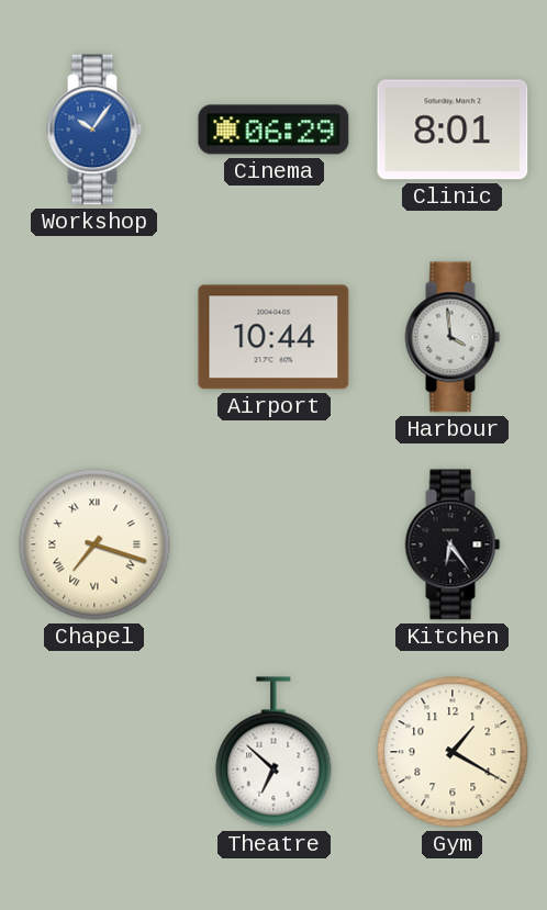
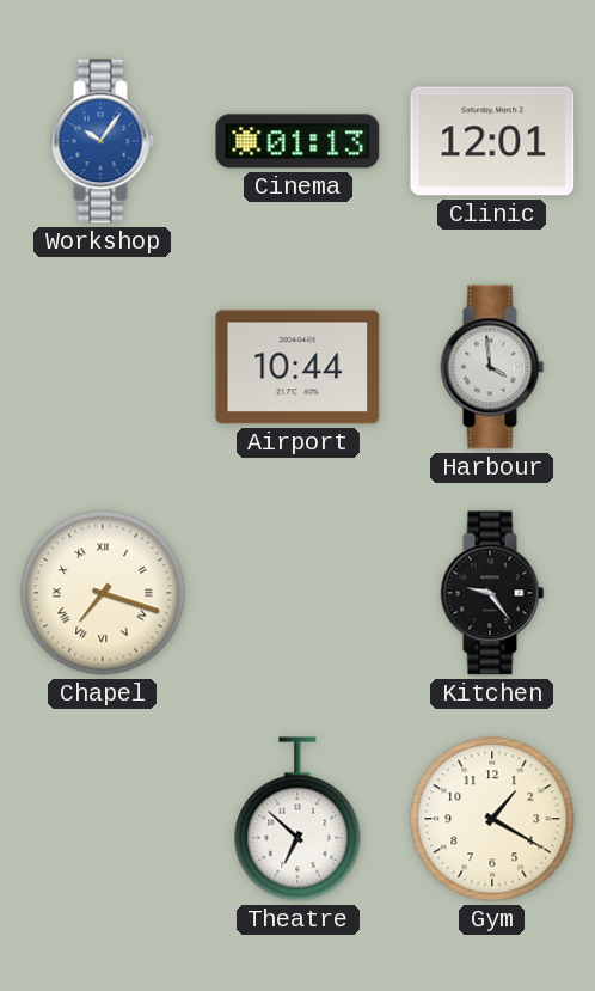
Cinema: 06:29 -> 01:13 (297, 141)
Clinic: 8:01 -> 12:01 (492, 141)
Kitchen: 6:24 -> 9:24 (492, 593)
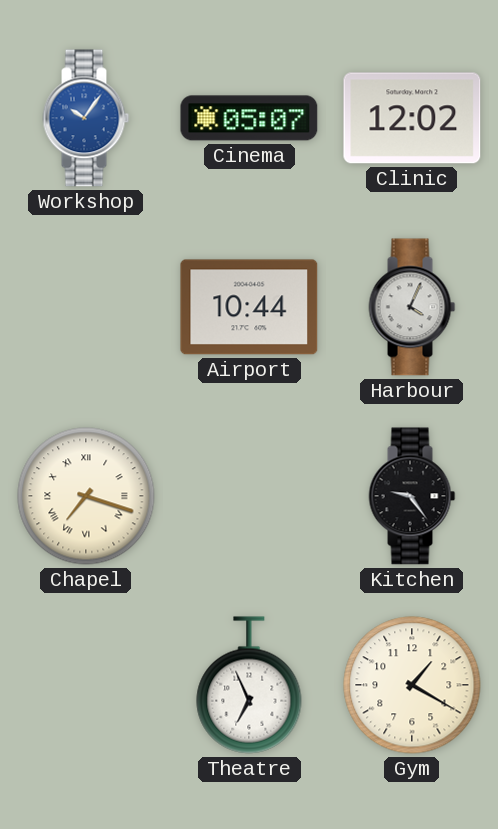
Cinema: 01:13 -> 05:07 (249, 118)
Clinic: 12:01 -> 12:02 (412, 118)
Harbour: 3:59 -> 4:04 (412, 307)
Theatre: 6:52 -> 6:56 (249, 685)
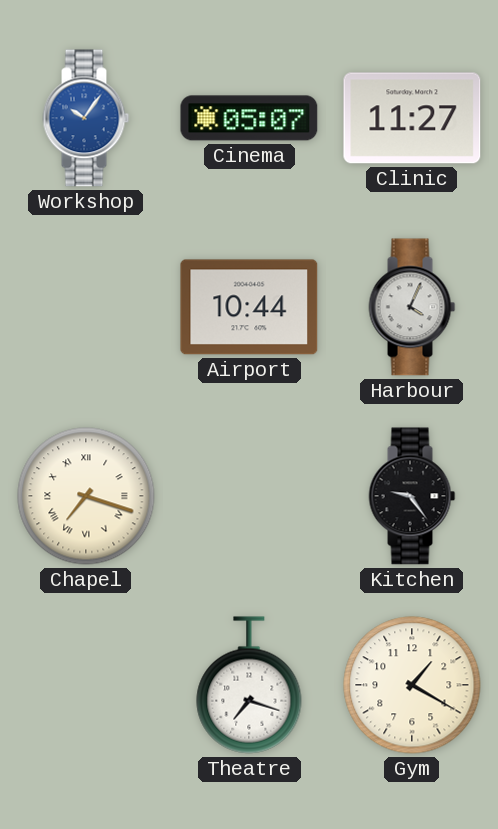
Clinic: 12:02 -> 11:27 (412, 118)
Theatre: 6:56 -> 7:18 (249, 685)
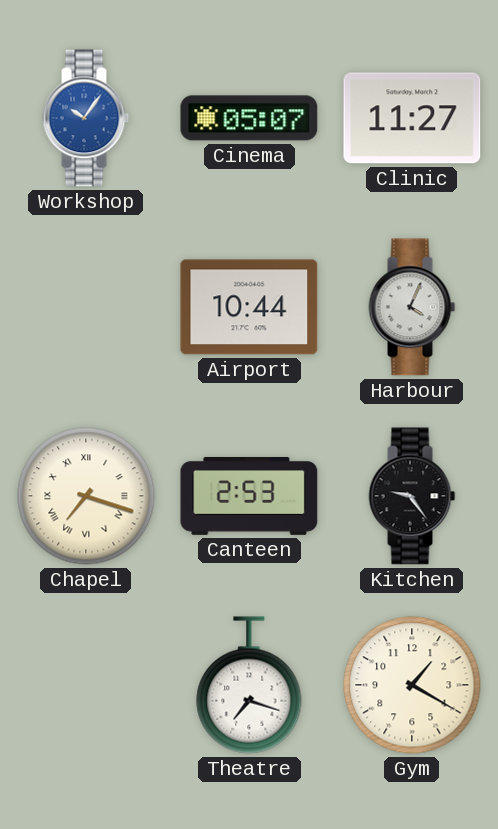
Canteen: none -> 2:53 (249, 496)
